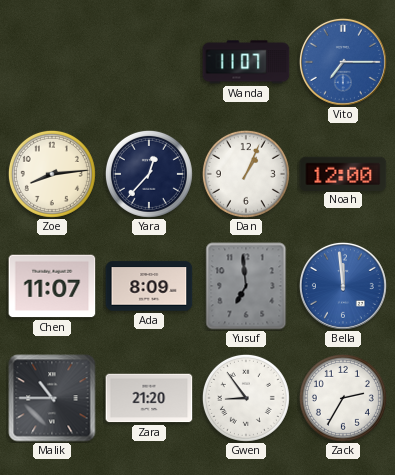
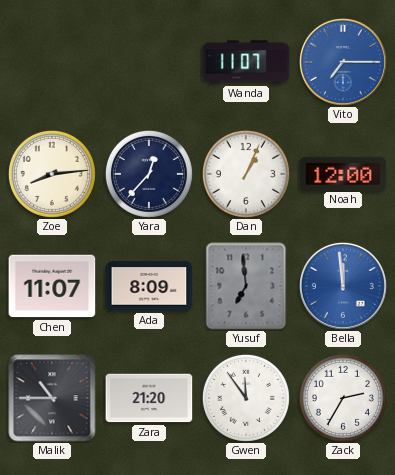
Gwen: 8:54 -> 11:54 (246, 398)
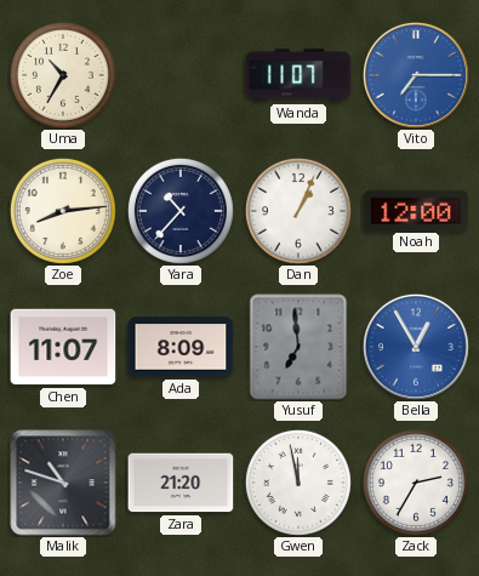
Uma: none -> 10:35 (63, 75)
Yara: 12:37 -> 10:37 (181, 211)
Bella: 11:59 -> 12:55 (416, 347)
Malik: 10:45 -> 10:48 (63, 483)
Gwen: 11:54 -> 11:58 (298, 483)
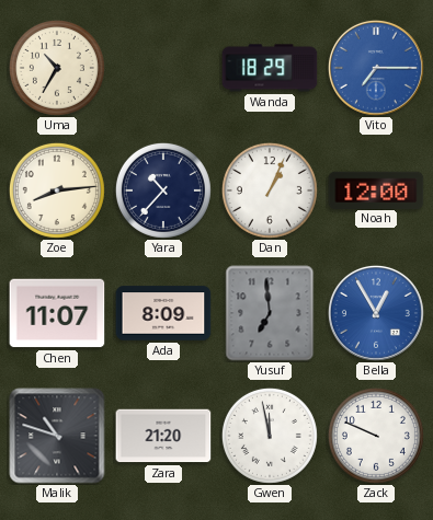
Wanda: 11:07 -> 18:29 (270, 68)
Zack: 2:35 -> 9:49 (376, 436)
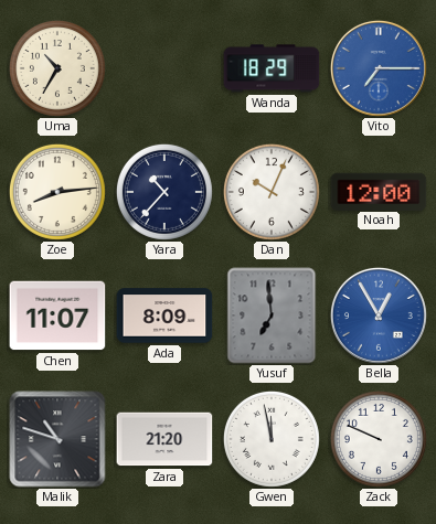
Dan: 1:04 -> 10:04 (272, 192)
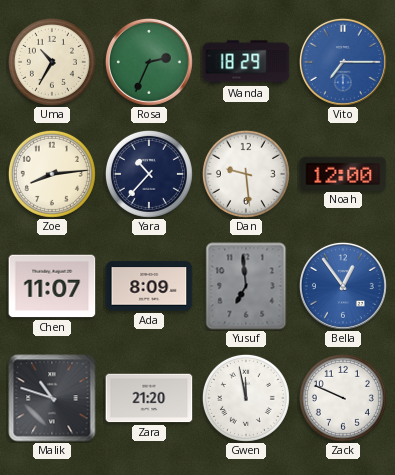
Rosa: none -> 2:34 (149, 62)
Dan: 10:04 -> 9:29 (246, 174)
Bella: 12:55 -> 12:54 (343, 286)
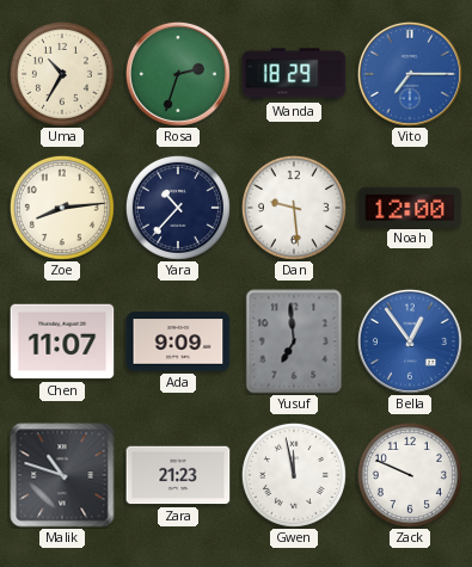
Rosa: 2:34 -> 2:33 (178, 74)
Ada: 8:09 -> 9:09 (178, 341)
Zara: 21:20 -> 21:23 (178, 475)
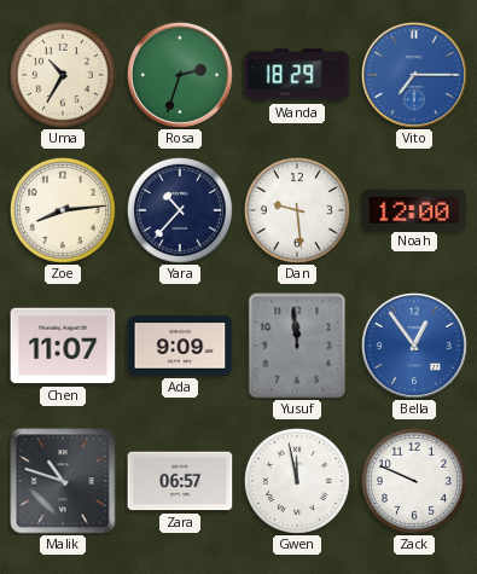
Yusuf: 6:59 -> 11:59 (297, 346)
Zara: 21:23 -> 06:57 (180, 481)
